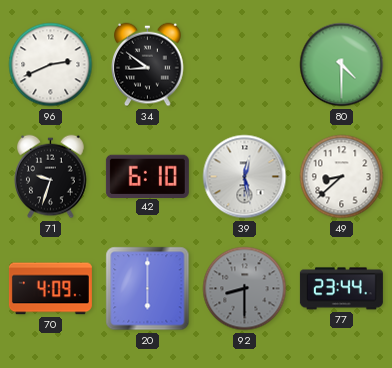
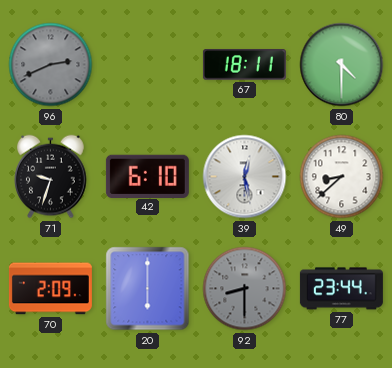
96 dial: white -> grey (51, 65)
34: 8:51 -> none (148, 65)
67: none -> 18:11 (244, 65)
70: 4:09 -> 2:09 (50, 289)
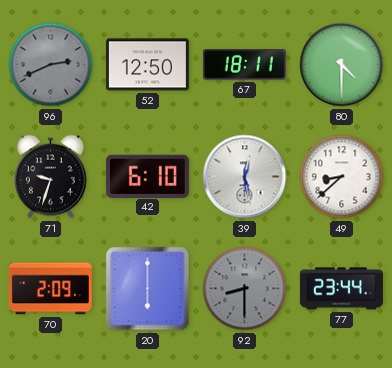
52: none -> 12:50 (147, 65)
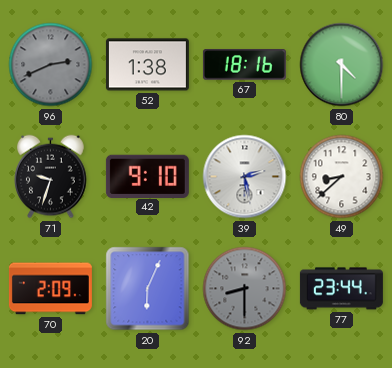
52: 12:50 -> 1:38 (147, 65)
67: 18:11 -> 18:16 (244, 65)
42: 6:10 -> 9:10 (147, 176)
39: 12:28 -> 2:28 (245, 177)
20: 6:00 -> 6:04 (148, 289)
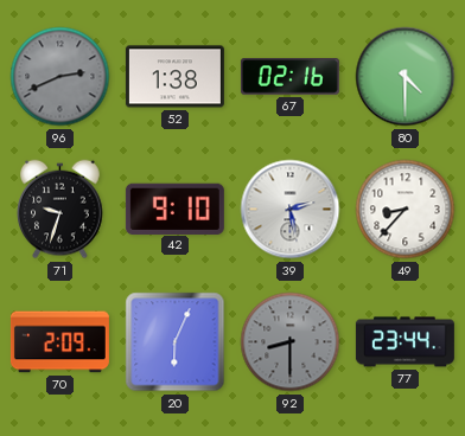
67: 18:16 -> 02:16 (289, 77)
49: 8:38 -> 8:37 (406, 210)
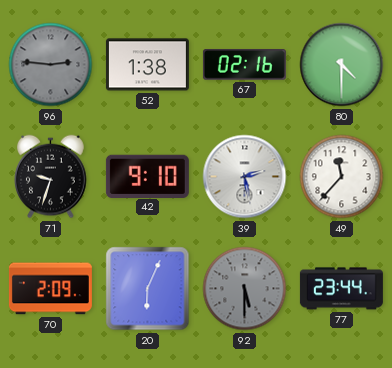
96: 2:41 -> 2:46 (51, 65)
49: 8:37 -> 11:37 (342, 177)
92: 8:30 -> 5:30 (245, 289)
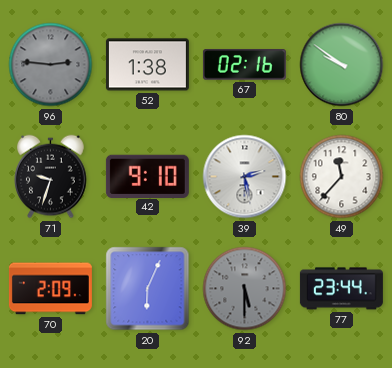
80: 4:30 -> 9:51 (342, 65)
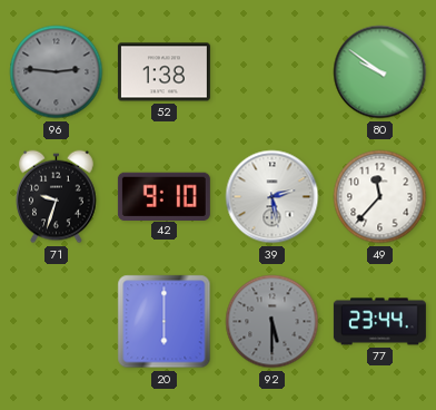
67: 02:16 -> none (244, 65)
70: 2:09 -> none (50, 289)
20: 6:04 -> 6:00 (165, 322)
